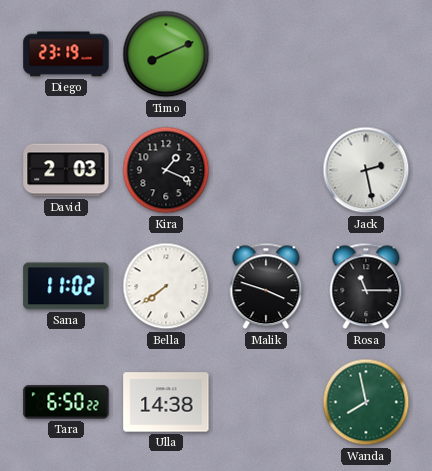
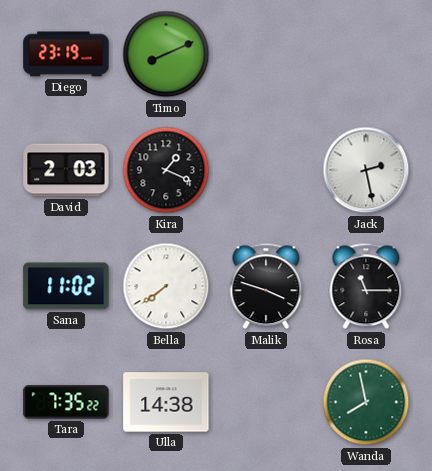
Tara: 6:50 -> 7:35 (66, 402)
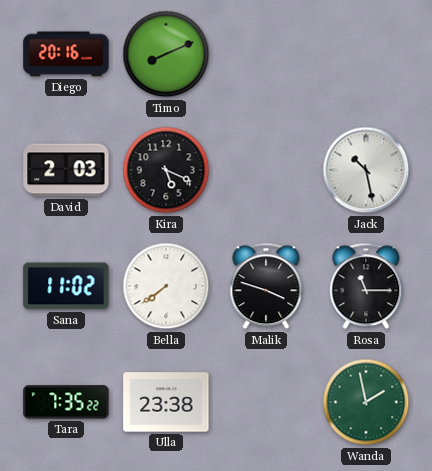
Diego: 23:19 -> 20:16 (66, 54)
Kira: 1:19 -> 5:19 (166, 170)
Jack: 2:28 -> 10:28 (366, 170)
Ulla: 14:38 -> 23:38 (166, 402)
Wanda: 7:58 -> 1:58 (366, 402)
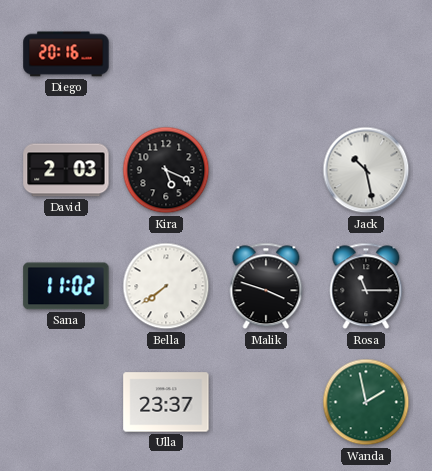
Timo: 8:11 -> none (166, 54)
Tara: 7:35 -> none (66, 402)
Ulla: 23:38 -> 23:37 (166, 402)
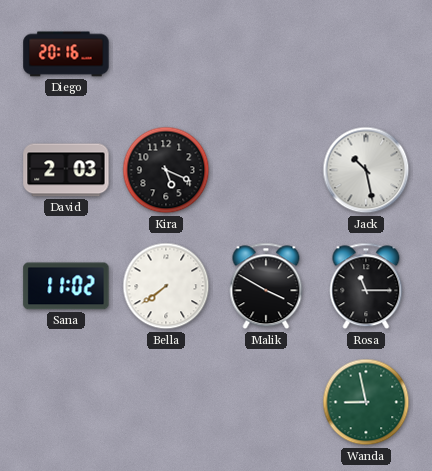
Malik: 3:48 -> 3:50 (266, 286)
Ulla: 23:37 -> none (166, 402)
Wanda: 1:58 -> 8:58 (366, 402)
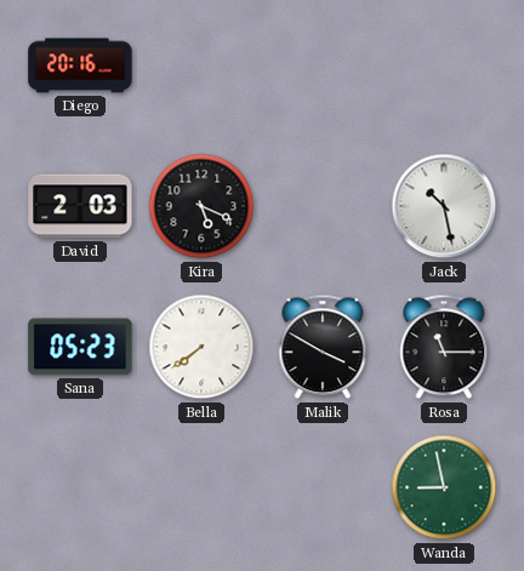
Sana: 11:02 -> 05:23 (80, 347)
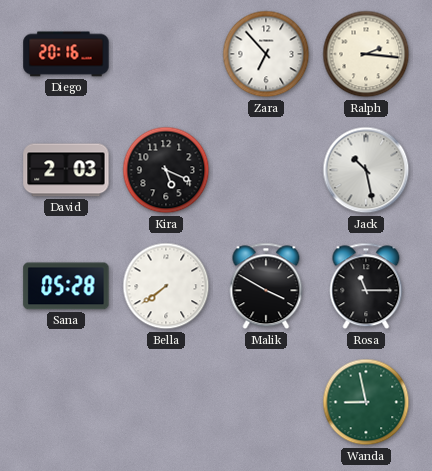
Zara: none -> 6:53 (266, 54)
Ralph: none -> 2:16 (366, 54)
Sana: 05:23 -> 05:28 (66, 286)
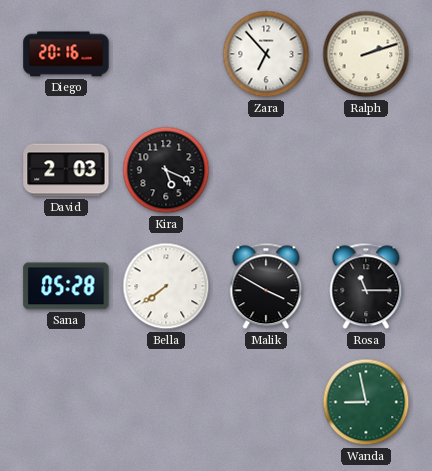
Ralph: 2:16 -> 2:12 (366, 54)
Jack: 10:28 -> none (366, 170)
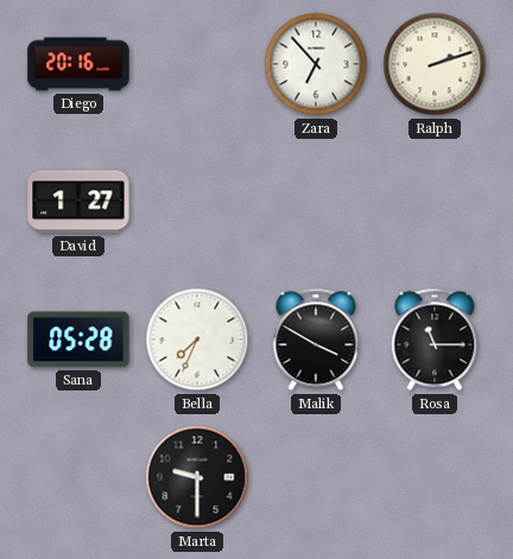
David: 2:03 -> 1:27 (78, 202)
Kira: 5:19 -> none (166, 170)
Bella: 7:39 -> 7:34 (197, 339)
Marta: none -> 9:30 (197, 477)
Wanda: 8:58 -> none (366, 402)
